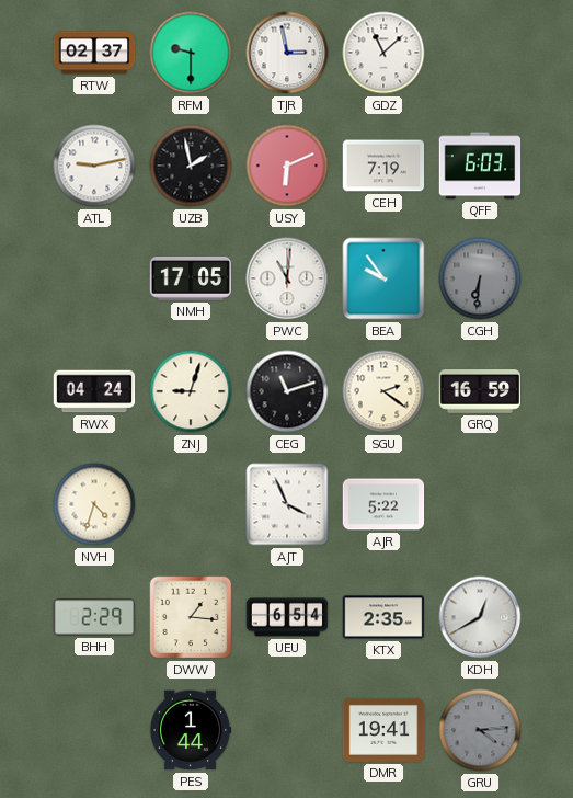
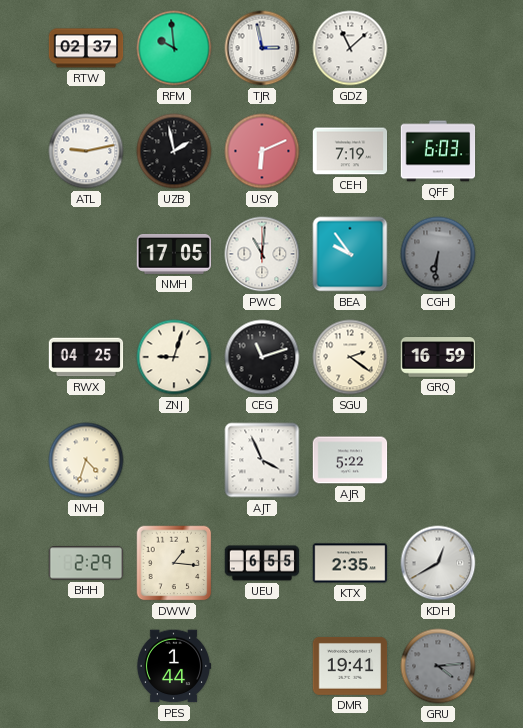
RFM: 9:30 -> 9:59 (174, 48)
RWX: 04:24 -> 04:25 (86, 357)
UEU: 6:54 -> 6:55 (262, 563)
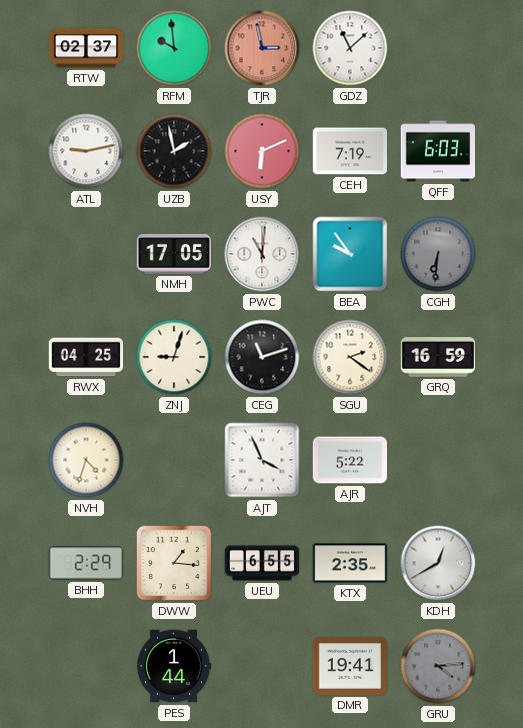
TJR dial: white -> salmon (262, 48)
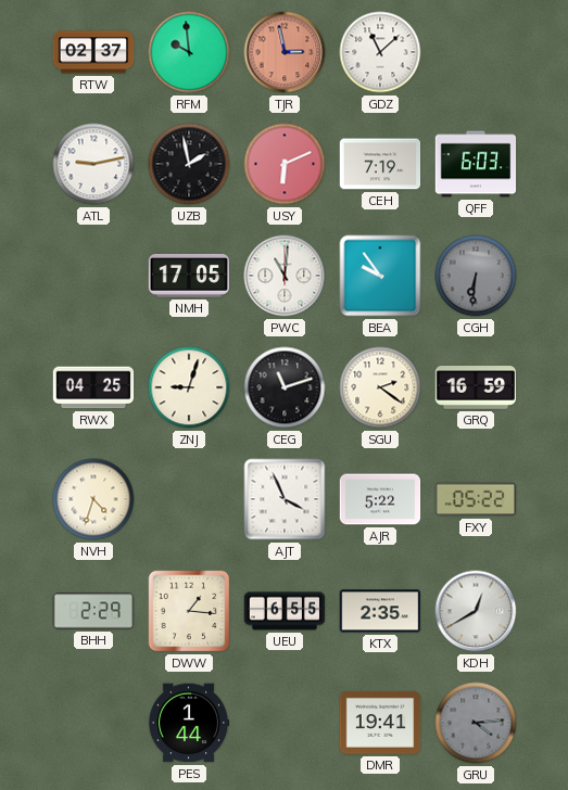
FXY: none -> 05:22 (476, 499)
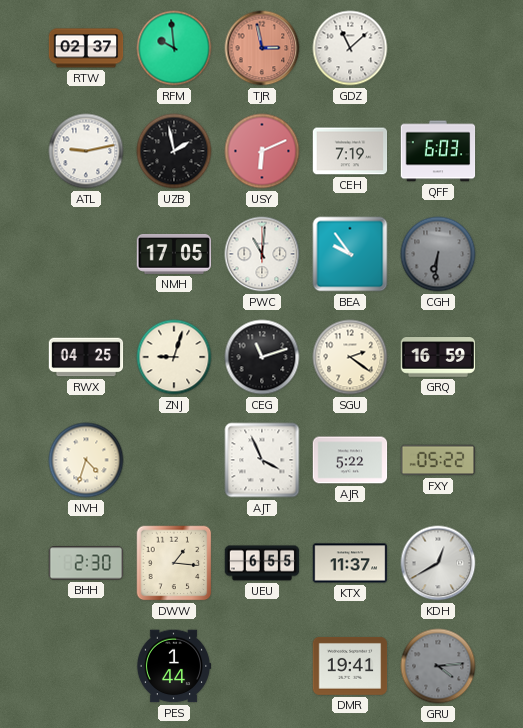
BHH: 2:29 -> 2:30 (86, 563)
KTX: 2:35 -> 11:37 (350, 563)
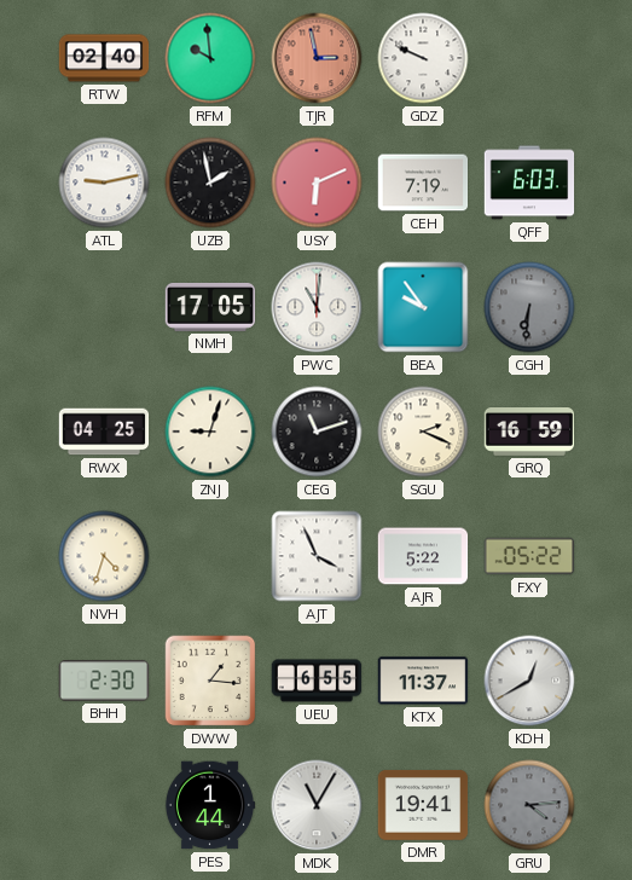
RTW: 02:37 -> 02:40 (104, 58)
GDZ: 11:08 -> 9:49 (423, 58)
SGU: 2:21 -> 2:19 (423, 432)
MDK: none -> 11:05 (317, 805)
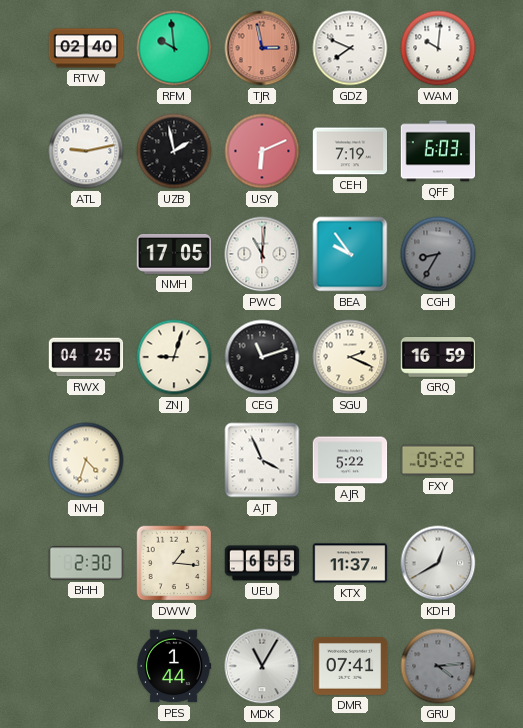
GDZ: 9:49 -> 7:49 (350, 48)
WAM: none -> 10:01 (438, 48)
CGH: 6:31 -> 8:35 (438, 254)
DMR: 19:41 -> 07:41 (350, 666)
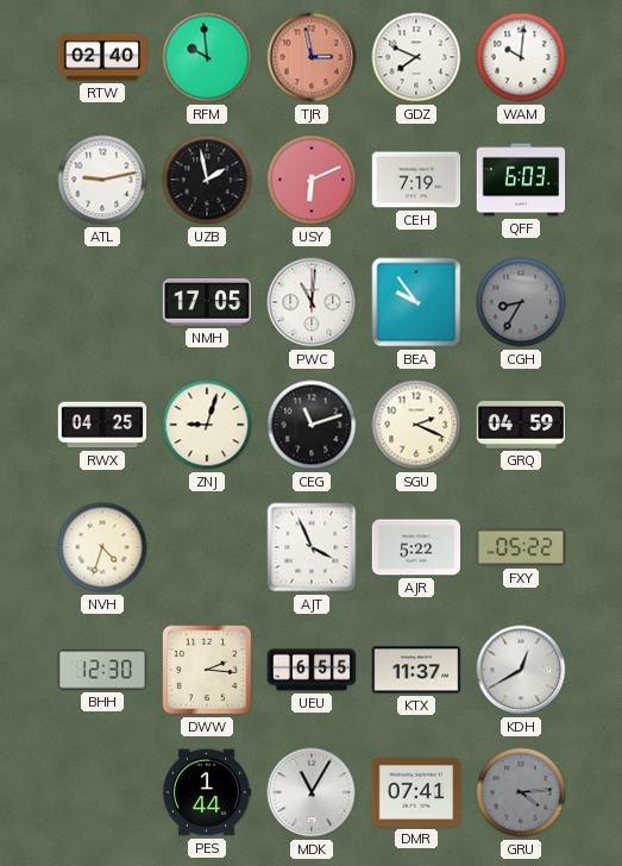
GRQ: 16:59 -> 04:59 (521, 426)
BHH: 2:30 -> 12:30 (102, 670)
DWW: 1:16 -> 2:16 (207, 670)
